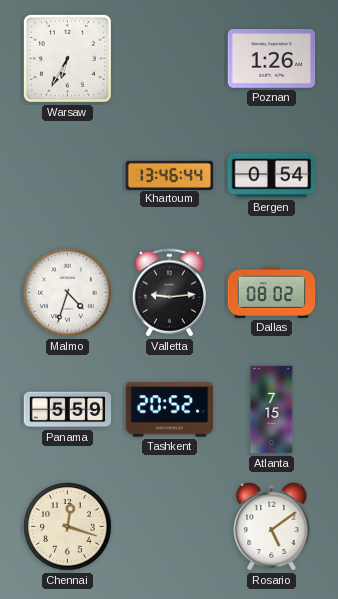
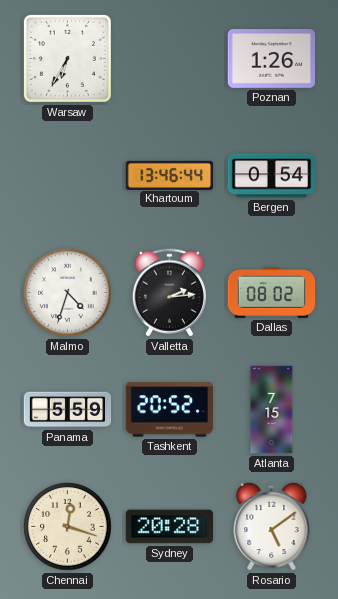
Valletta: 9:14 -> 2:14 (169, 293)
Sydney: none -> 20:28 (170, 527)
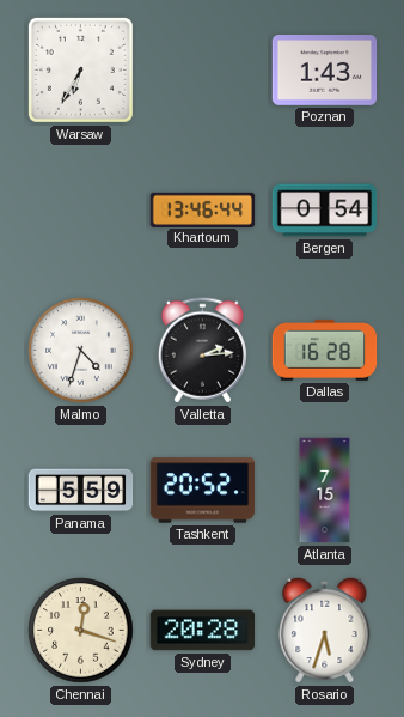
Poznan: 1:26 -> 1:43 (325, 71)
Dallas: 08:02 -> 16:28 (325, 350)
Rosario: 5:09 -> 5:33 (325, 630)
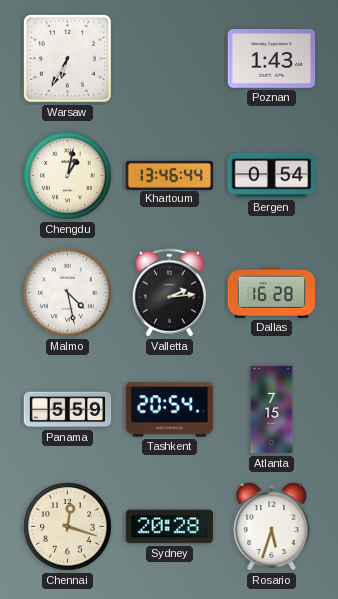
Chengdu: none -> 1:02 (68, 176)
Malmo: 4:33 -> 4:28 (68, 293)
Tashkent: 20:52 -> 20:54 (170, 410)
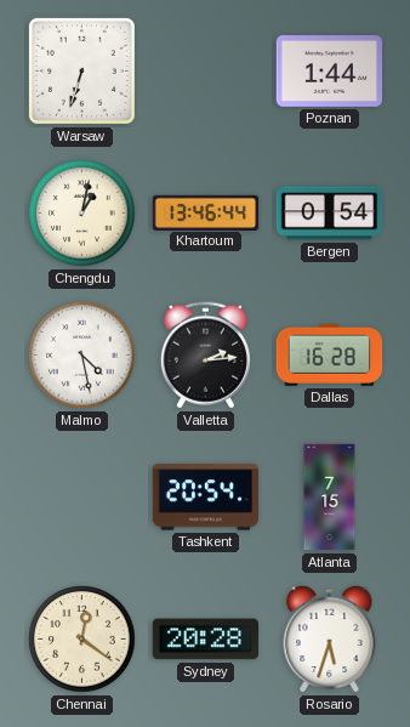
Warsaw: 6:35 -> 6:33 (81, 70)
Poznan: 1:43 -> 1:44 (330, 72)
Panama: 5:59 -> none (68, 410)
Chennai: 12:18 -> 12:21 (82, 640)
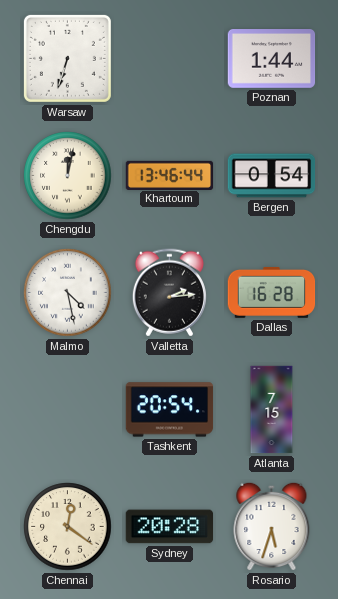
Chengdu: 1:02 -> 12:02 (68, 176)
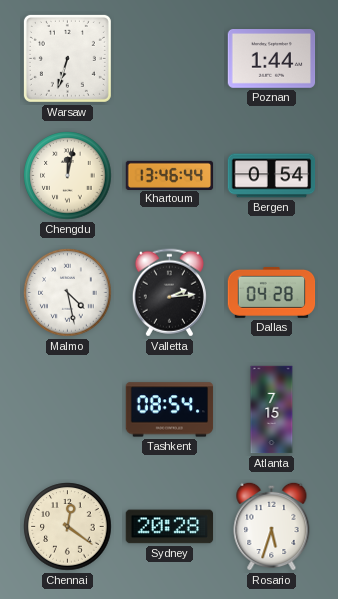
Dallas: 16:28 -> 04:28 (272, 292)
Tashkent: 20:54 -> 08:54 (170, 410)
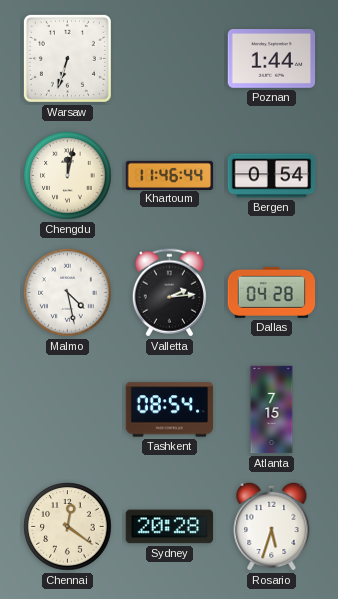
Khartoum: 13:46 -> 11:46 (170, 175)
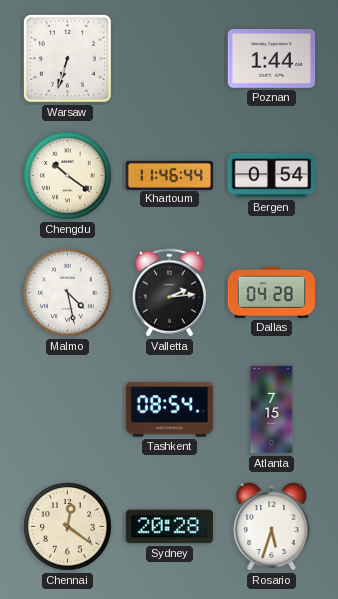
Chengdu: 12:02 -> 10:21 (68, 176)
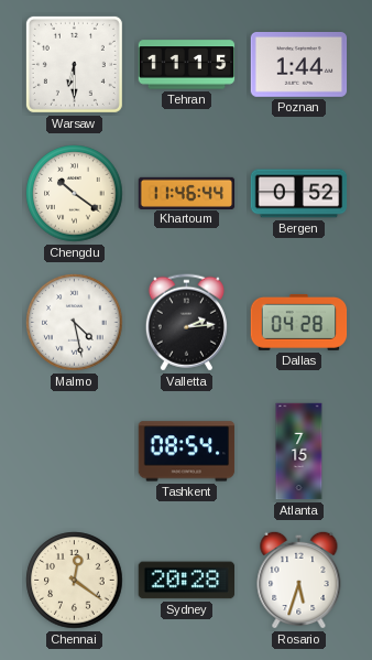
Warsaw: 6:33 -> 6:30 (74, 64)
Tehran: none -> 11:15 (187, 65)
Bergen: 0:54 -> 0:52 (299, 194)
